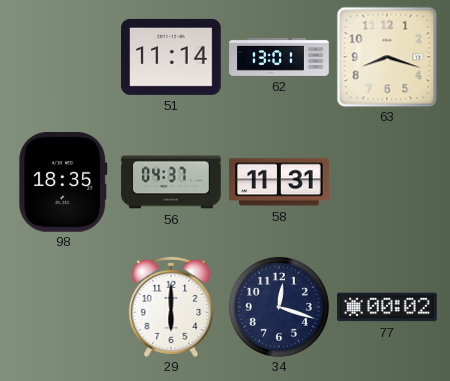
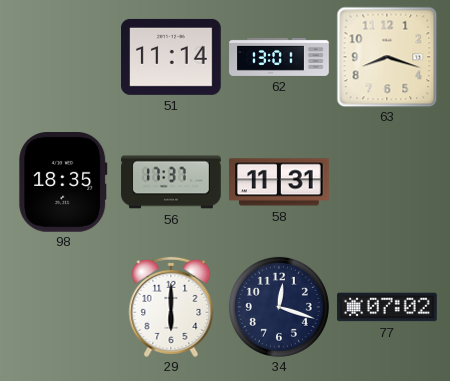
56: 04:37 -> 17:37 (171, 182)
77: 00:02 -> 07:02 (387, 307)
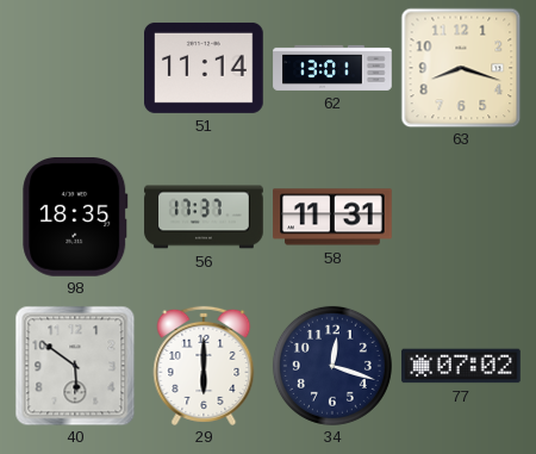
40: none -> 5:51 (75, 366)
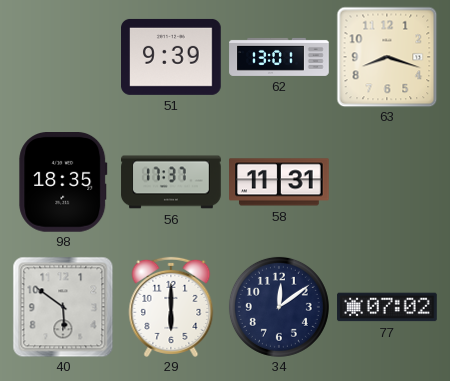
51: 11:14 -> 9:39 (172, 57)
34: 12:18 -> 12:09 (279, 307)
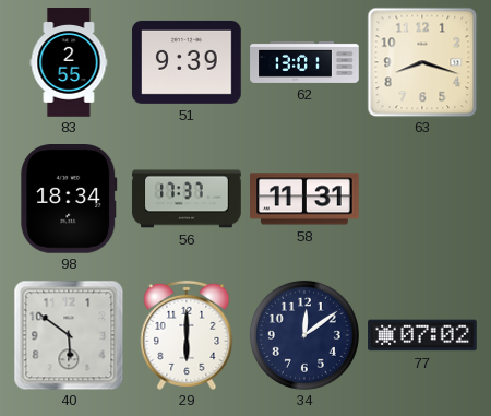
83: none -> 2:55 (69, 62)
98: 18:35 -> 18:34 (69, 200)
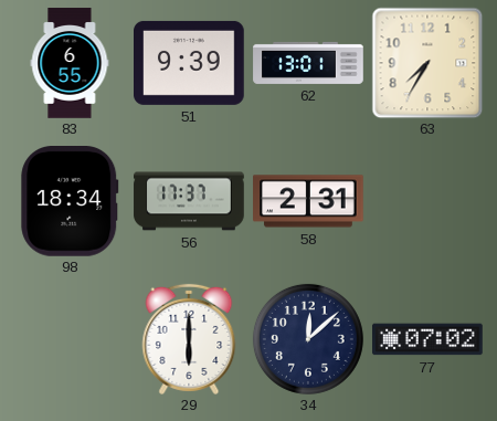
83: 2:55 -> 6:55 (70, 63)
63: 8:18 -> 7:35 (427, 63)
58: 11:31 -> 2:31 (308, 201)
40: 5:51 -> none (69, 335)
34: 12:09 -> 12:08 (308, 339)
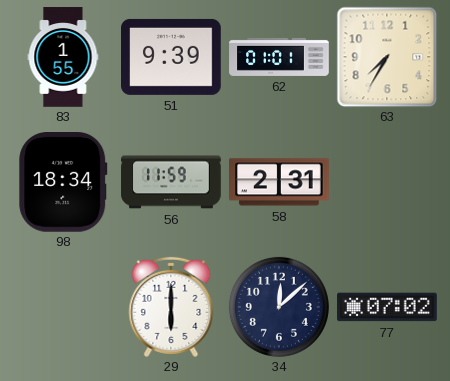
83: 6:55 -> 1:55 (63, 57)
62: 13:01 -> 01:01 (279, 57)
56: 17:37 -> 11:59 (171, 182)
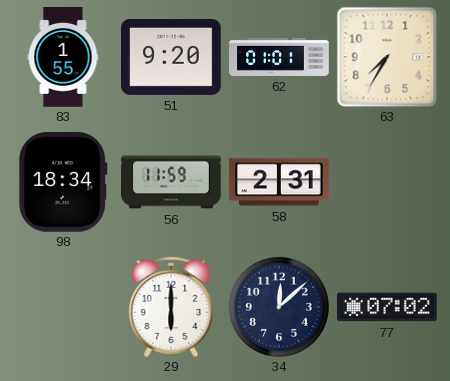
51: 9:39 -> 9:20 (172, 57)
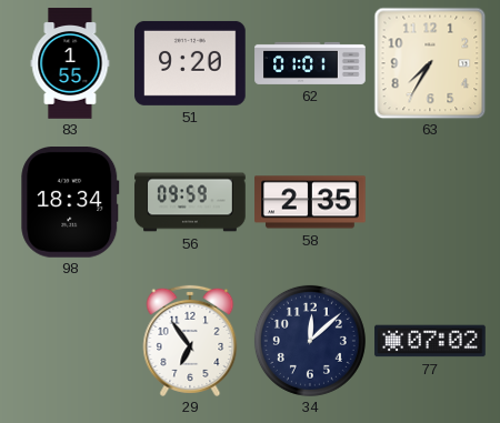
56: 11:59 -> 09:59 (190, 202)
58: 2:31 -> 2:35 (310, 202)
29: 6:00 -> 6:54 (190, 341)
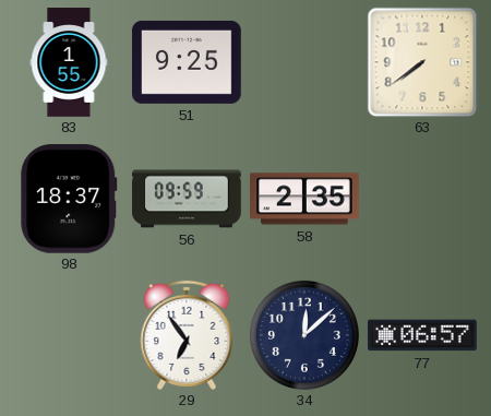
51: 9:20 -> 9:25 (188, 62)
62: 01:01 -> none (310, 63)
63: 7:35 -> 7:39 (422, 62)
98: 18:34 -> 18:37 (69, 200)
77: 07:02 -> 06:57 (422, 335)
